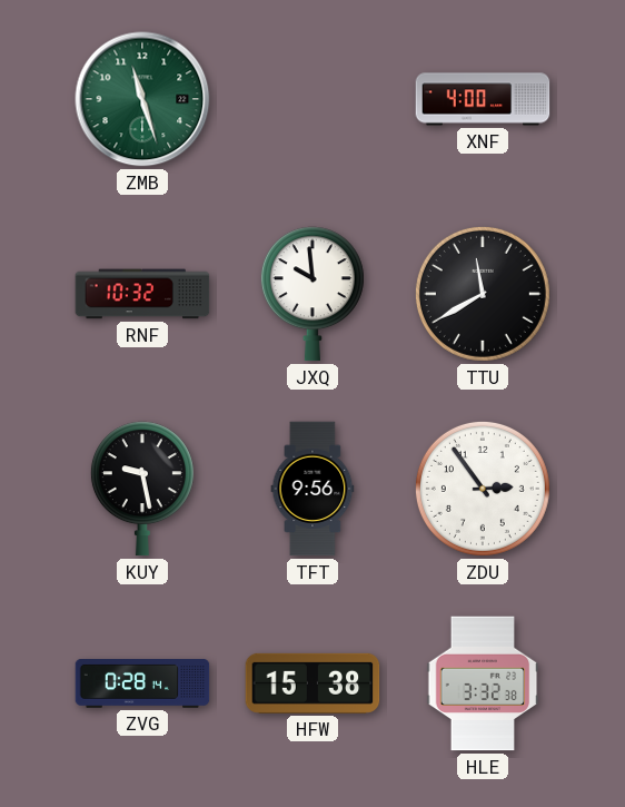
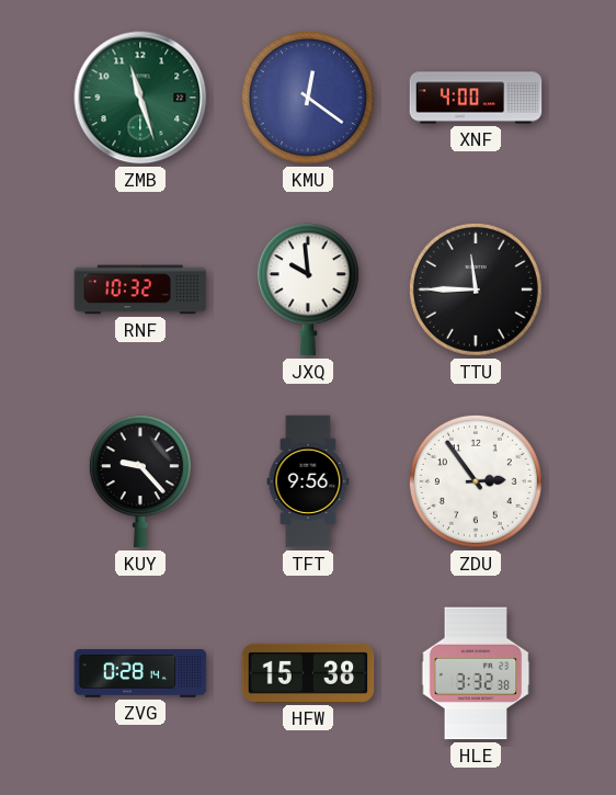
KMU: none -> 12:21 (308, 98)
TTU: 11:40 -> 11:45 (476, 289)
KUY: 9:28 -> 9:23 (140, 481)
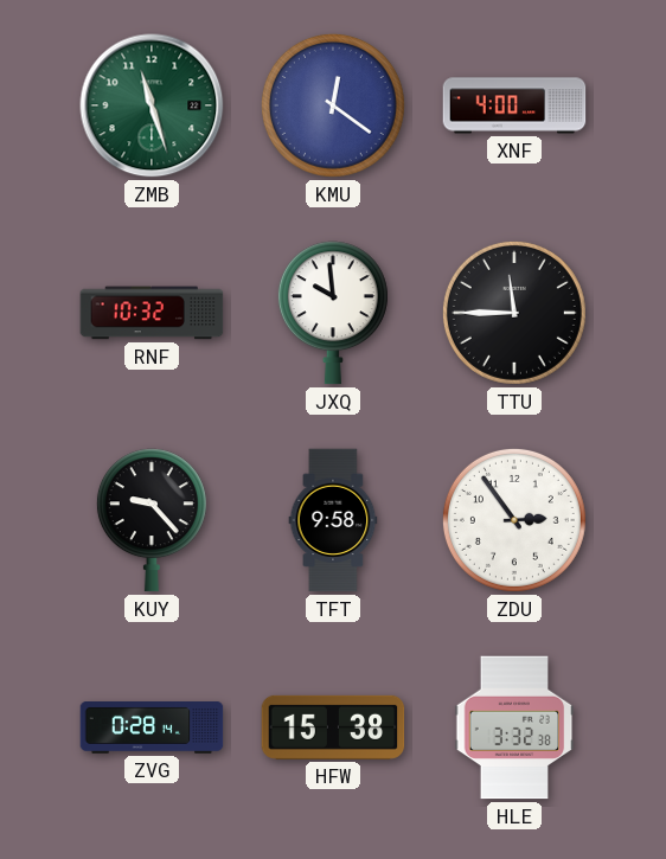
TFT: 9:56 -> 9:58 (333, 520)
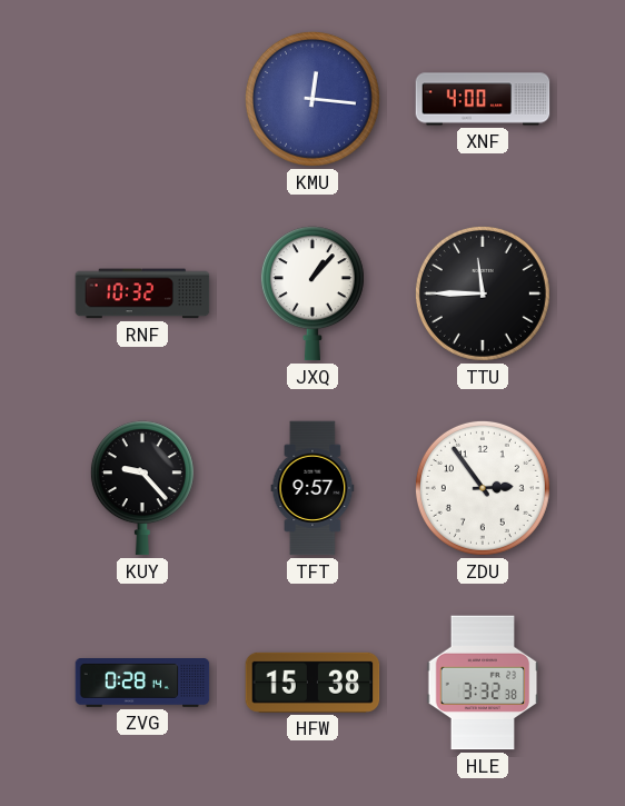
ZMB: 11:27 -> none (152, 105)
KMU: 12:21 -> 12:16 (312, 99)
JXQ: 9:59 -> 1:07 (312, 293)
TFT: 9:58 -> 9:57 (312, 488)
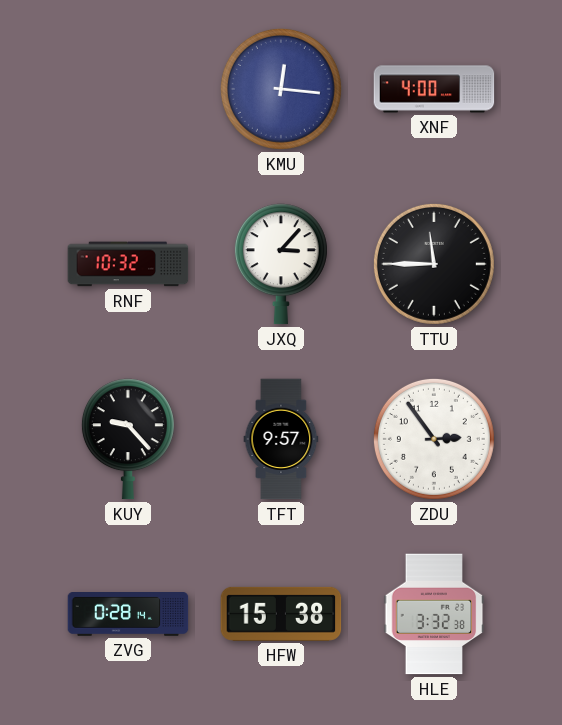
JXQ: 1:07 -> 3:07 (281, 264)
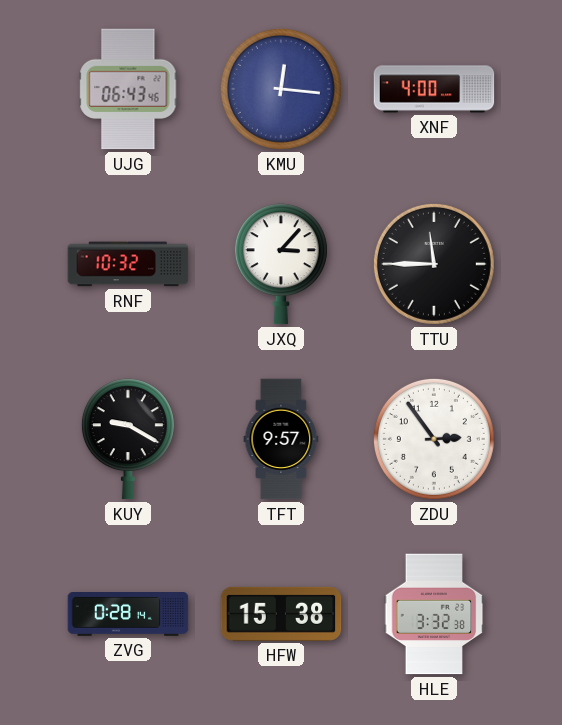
UJG: none -> 06:43 (128, 89)
KUY: 9:23 -> 9:20 (128, 439)
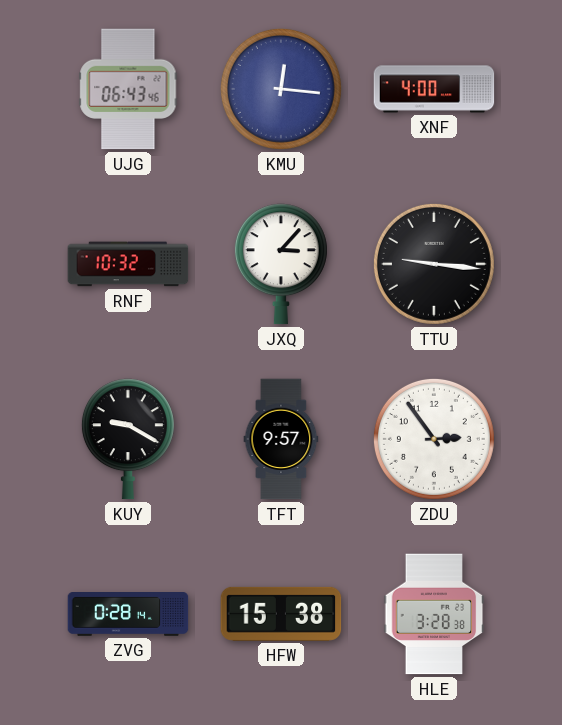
TTU: 11:45 -> 9:16 (434, 264)
HLE: 3:32 -> 3:28 (434, 614)
